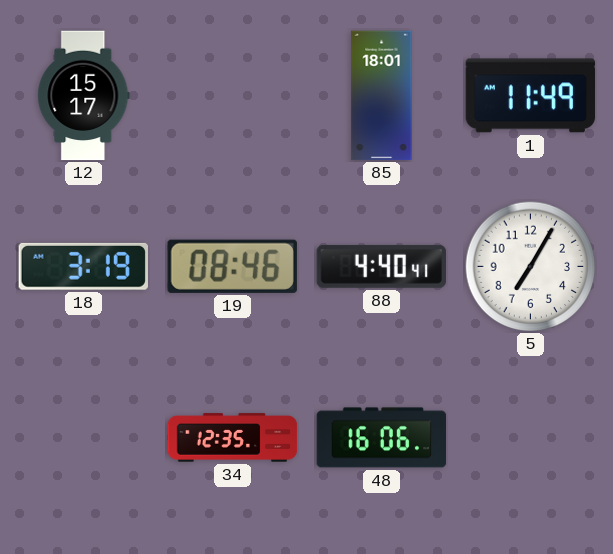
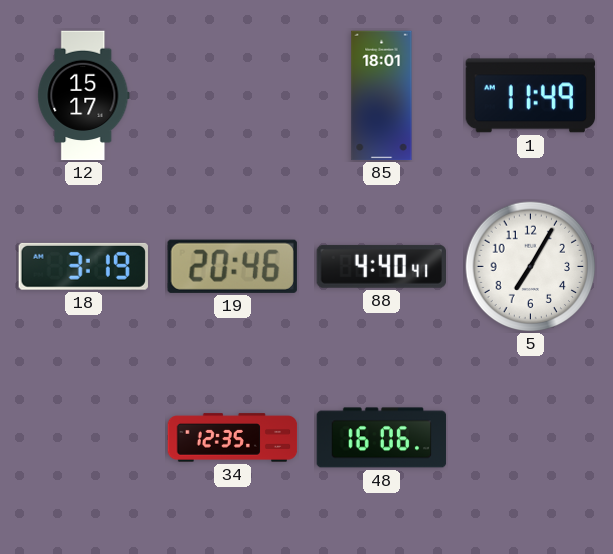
19: 08:46 -> 20:46 (232, 266)
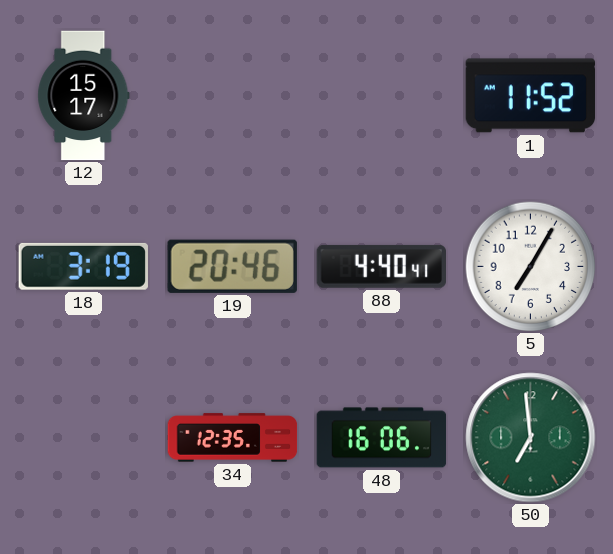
85: 18:01 -> none (382, 96)
1: 11:49 -> 11:52 (531, 96)
50: none -> 6:59 (531, 438)
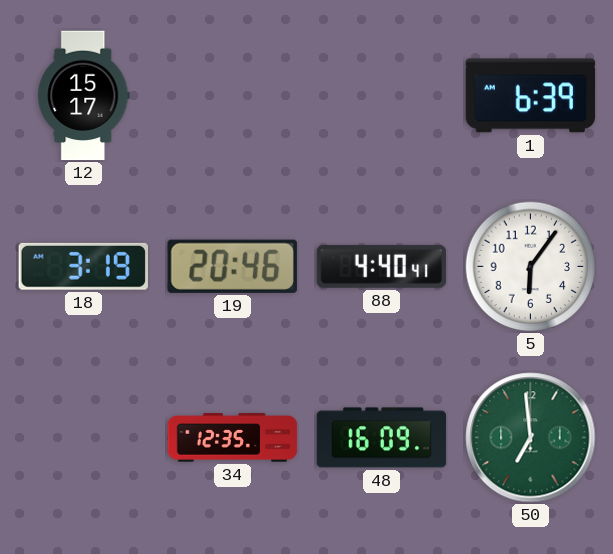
1: 11:52 -> 6:39 (531, 96)
5: 7:05 -> 6:06 (531, 267)
48: 16:06 -> 16:09 (382, 438)
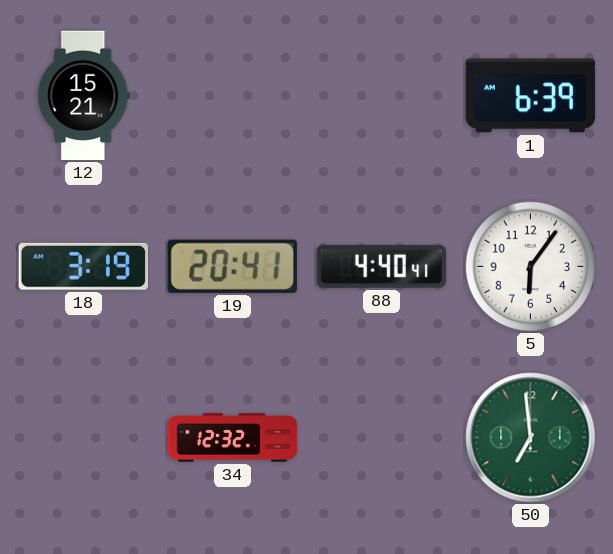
12: 15:17 -> 15:21 (84, 96)
19: 20:46 -> 20:41 (232, 266)
34: 12:35 -> 12:32 (233, 438)
48: 16:09 -> none (382, 438)
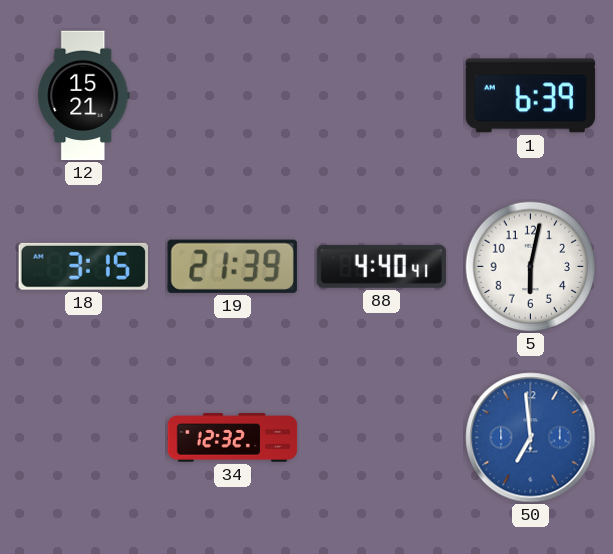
18: 3:19 -> 3:15 (83, 266)
19: 20:41 -> 21:39 (232, 266)
5: 6:06 -> 6:02 (531, 267)
50 dial: green -> blue (531, 438)
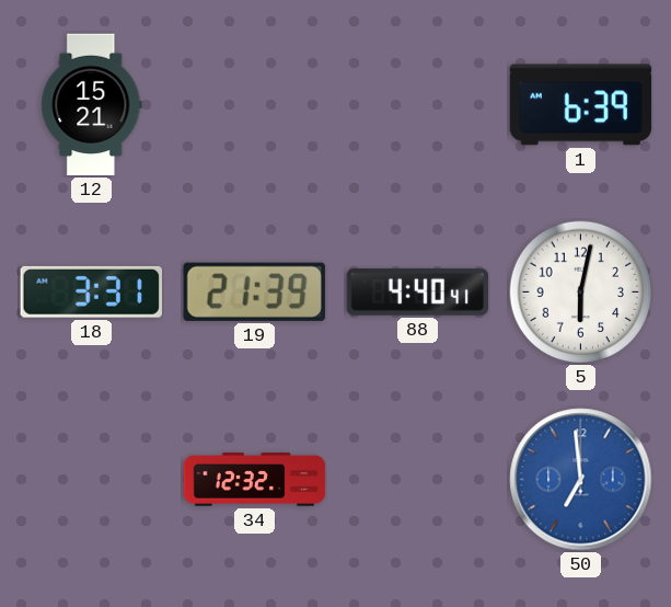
18: 3:15 -> 3:31 (91, 291)
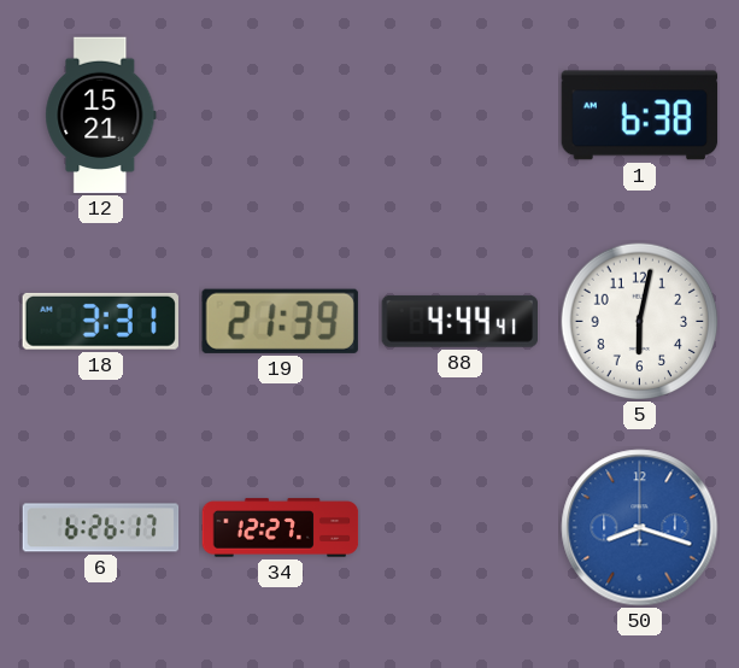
1: 6:39 -> 6:38 (640, 116)
88: 4:40 -> 4:44 (459, 321)
6: none -> 6:26 (101, 528)
34: 12:32 -> 12:27 (281, 528)
50: 6:59 -> 8:18 (640, 528)
